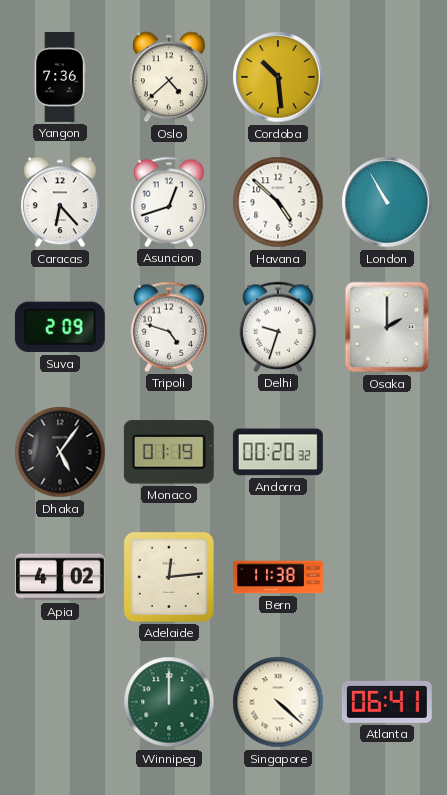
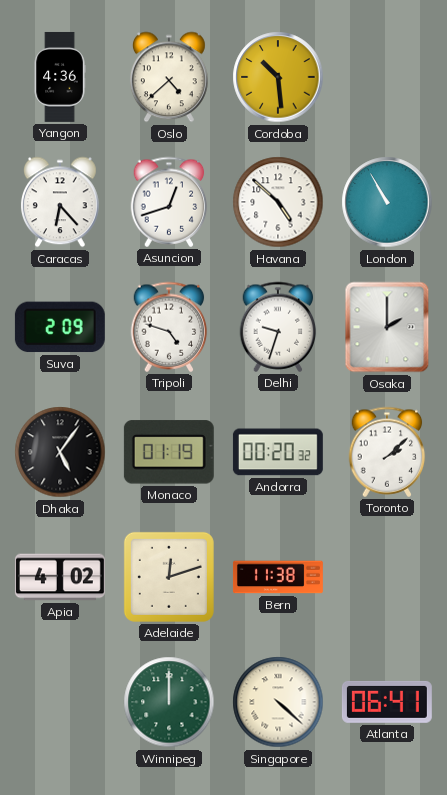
Yangon: 7:36 -> 4:36 (60, 77)
Toronto: none -> 2:08 (387, 452)
Adelaide: 12:14 -> 12:12 (169, 577)
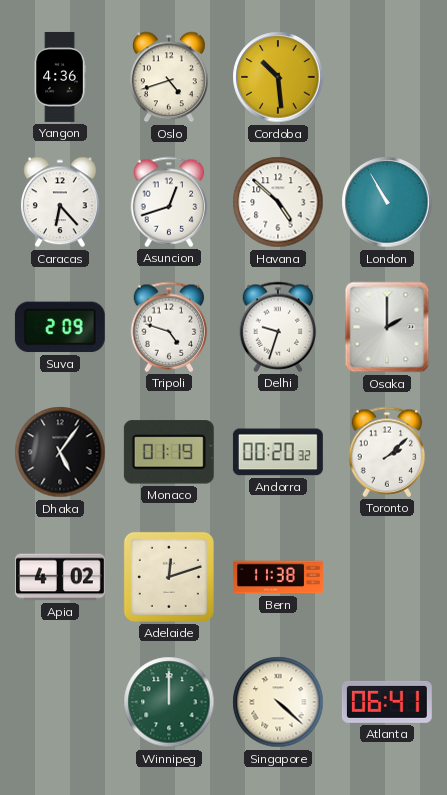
Oslo: 4:38 -> 4:42 (169, 77)
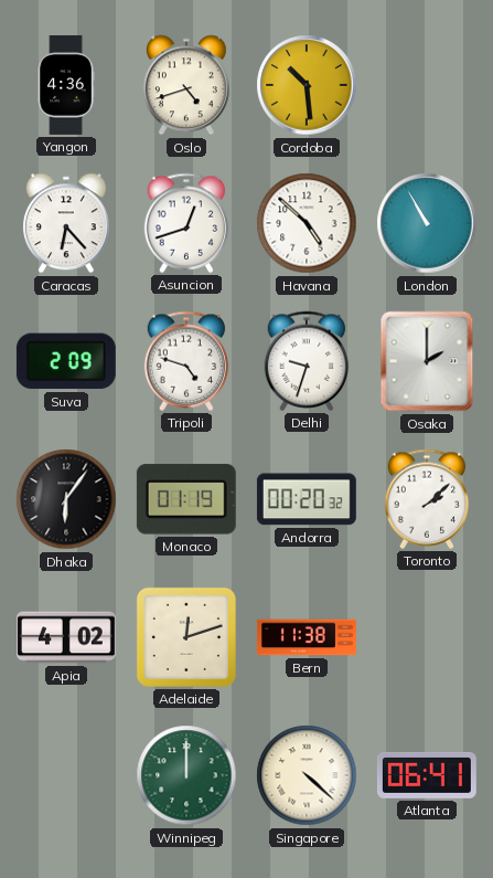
Dhaka: 5:06 -> 6:06 (66, 499)
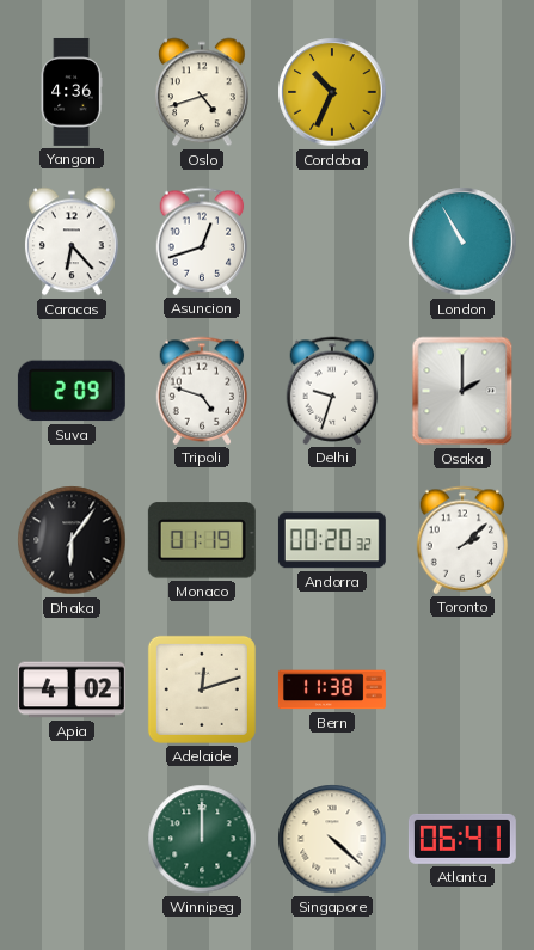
Cordoba: 10:29 -> 10:34 (332, 92)
Havana: 4:52 -> none (307, 223)
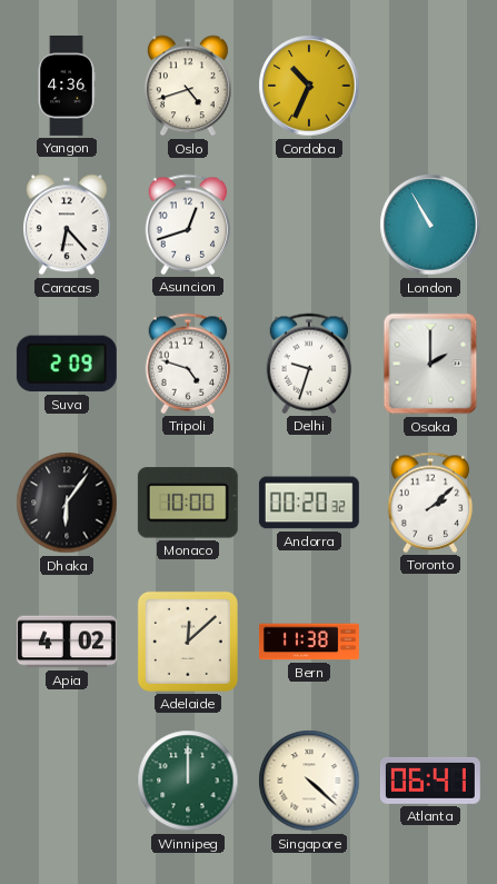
Monaco: 01:19 -> 10:00 (188, 503)
Adelaide: 12:12 -> 12:08 (188, 642)
